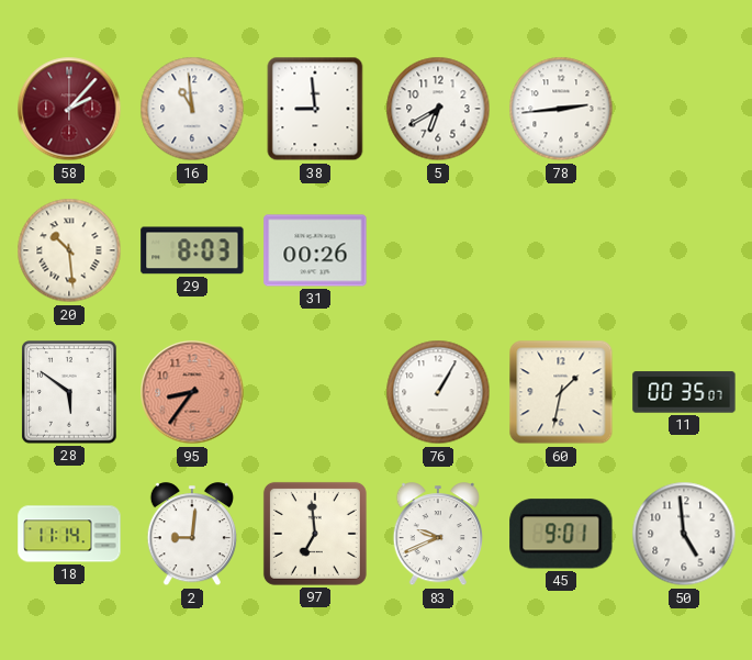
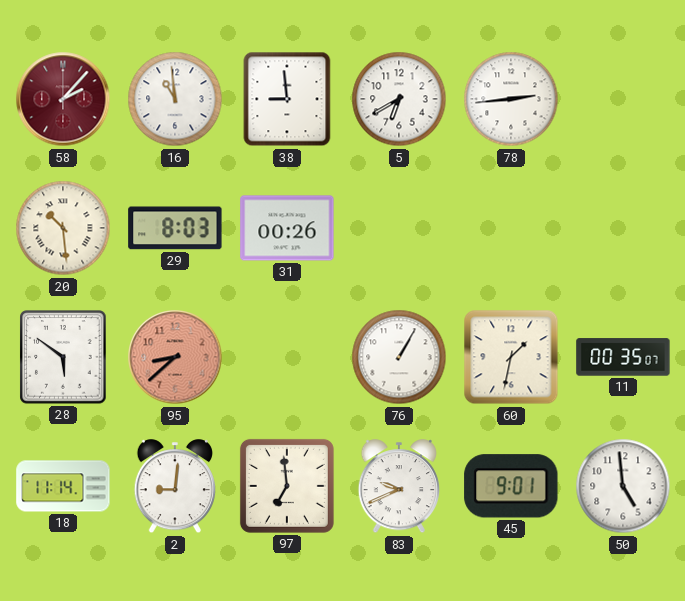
95: 8:36 -> 8:38 (175, 357)
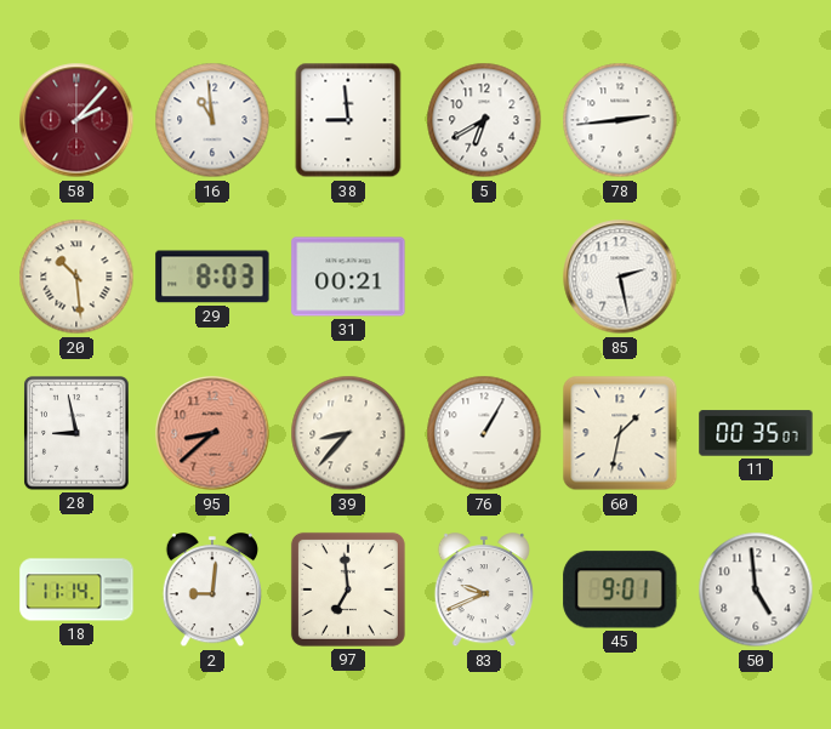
31: 00:26 -> 00:21 (348, 277)
85: none -> 2:28 (620, 277)
28: 5:51 -> 8:58 (76, 433)
39: none -> 8:37 (348, 433)
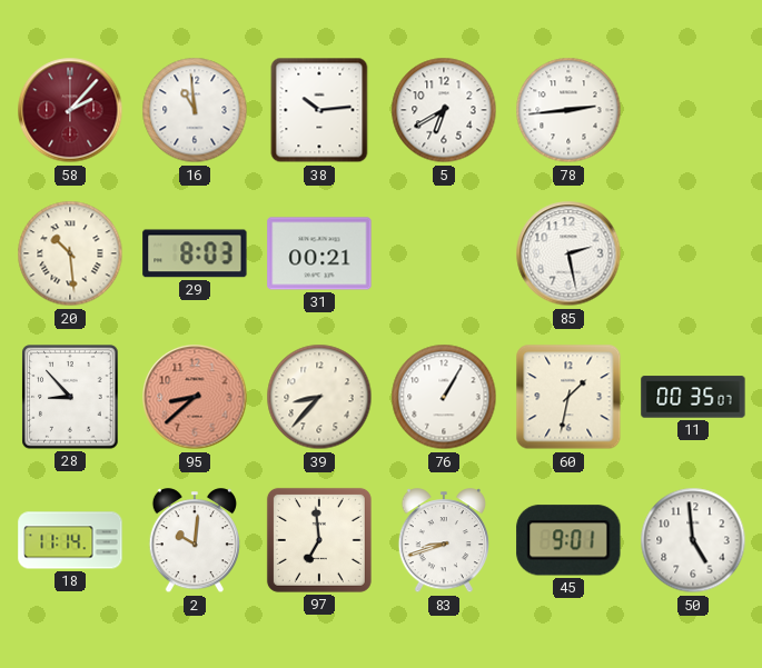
38: 8:59 -> 10:14 (319, 110)
28: 8:58 -> 8:53 (70, 397)
2: 9:01 -> 10:01 (194, 541)
83: 9:41 -> 8:42 (443, 541)
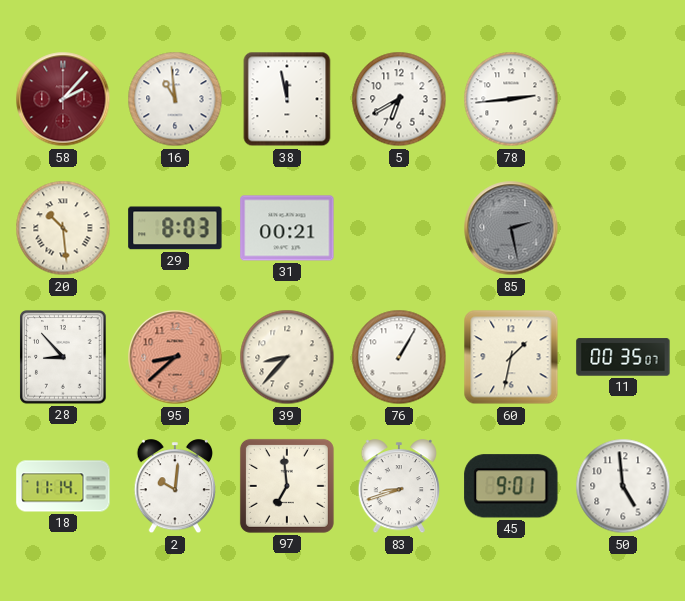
38: 10:14 -> 11:58 (287, 99)
85 dial: white -> grey (511, 228)
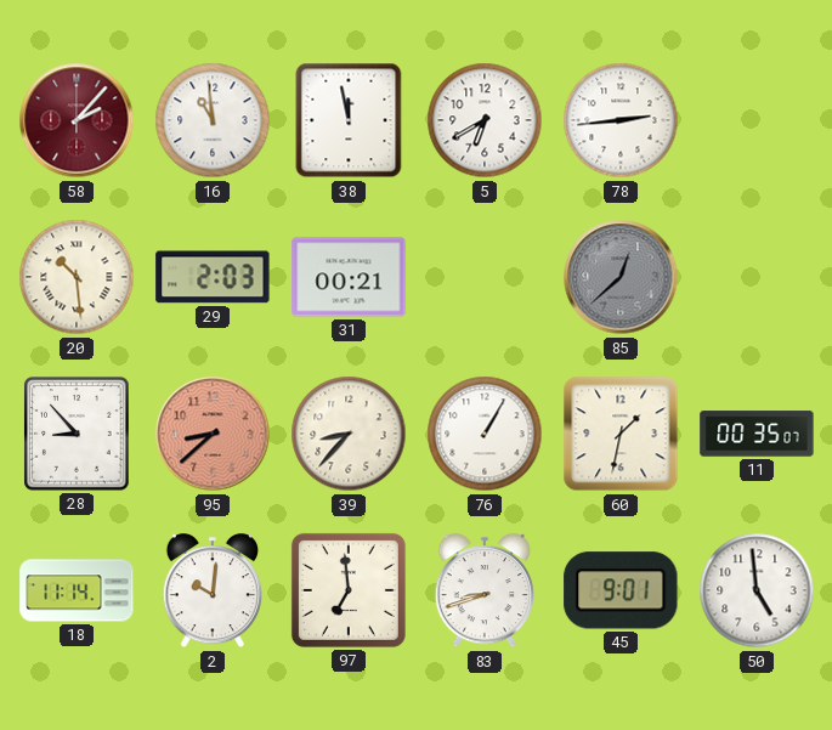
29: 8:03 -> 2:03 (213, 277)
85: 2:28 -> 12:38 (621, 277)
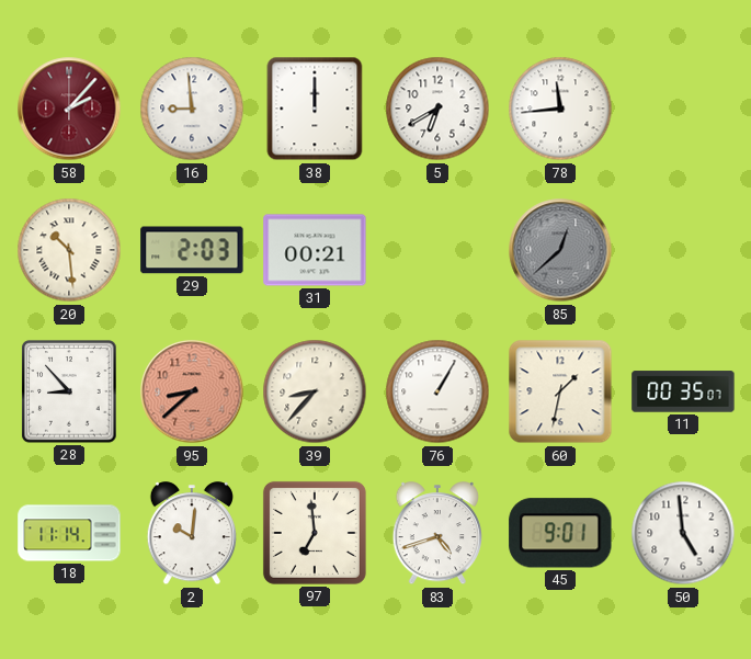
16: 10:59 -> 8:59 (192, 109)
38: 11:58 -> 12:00 (315, 109)
78: 2:44 -> 11:44 (560, 109)
83: 8:42 -> 4:42 (436, 534)
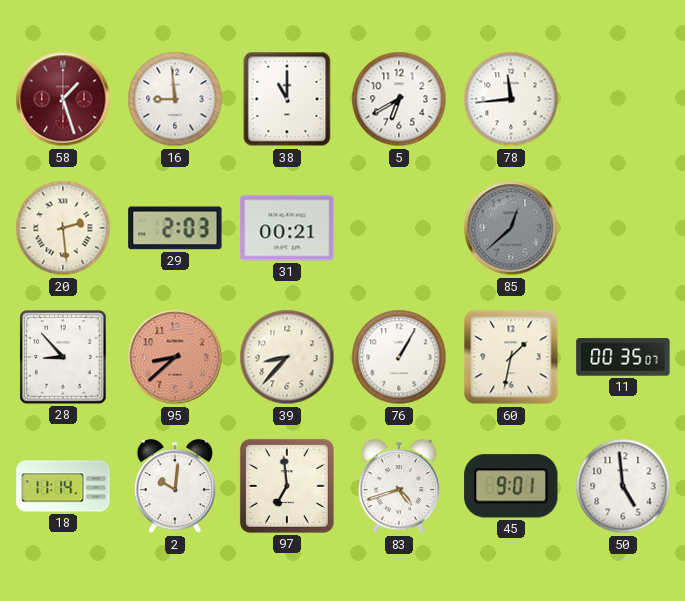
58: 2:07 -> 1:27 (63, 99)
38: 12:00 -> 11:00 (287, 99)
20: 10:29 -> 2:29 (63, 228)
